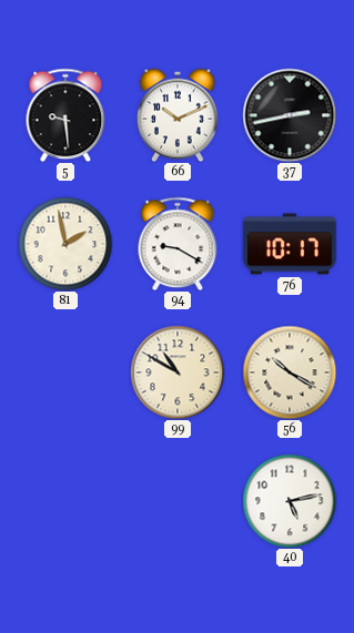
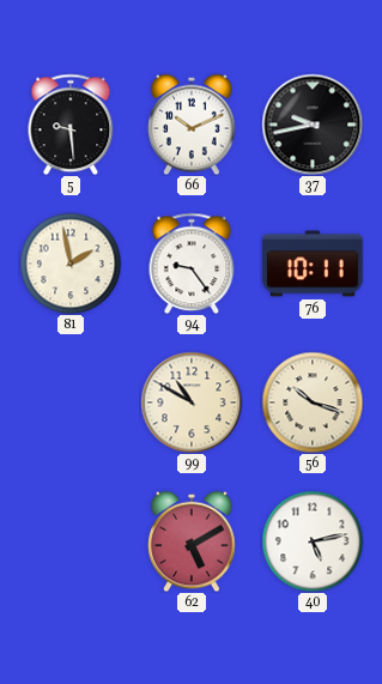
37: 2:43 -> 9:43 (313, 125)
94: 9:20 -> 9:24 (192, 264)
76: 10:17 -> 10:11 (313, 264)
56: 10:20 -> 10:18 (313, 402)
62: none -> 5:10 (192, 541)
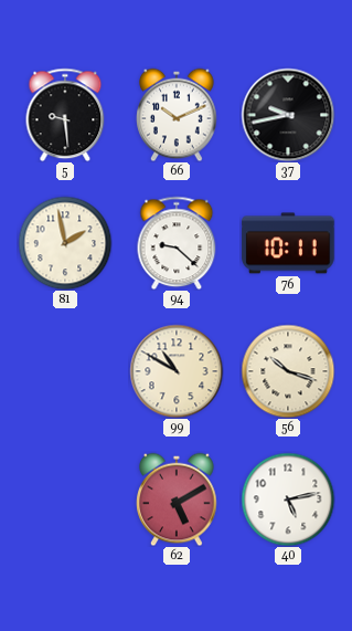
94: 9:24 -> 9:22 (177, 243)
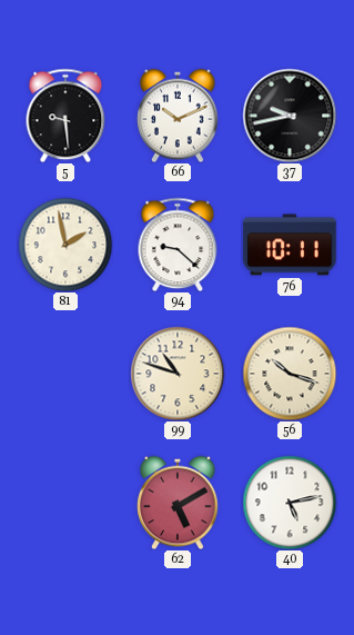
99: 10:50 -> 10:48 (178, 374)
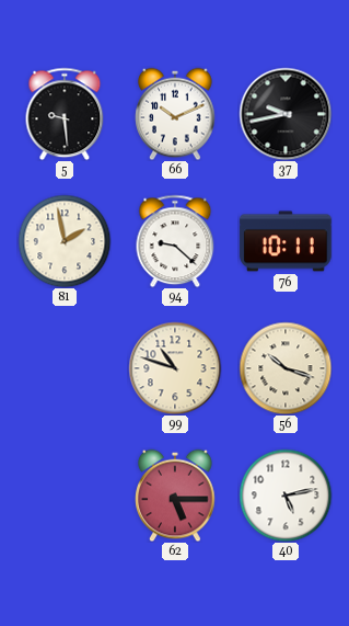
62: 5:10 -> 5:15 (175, 496)
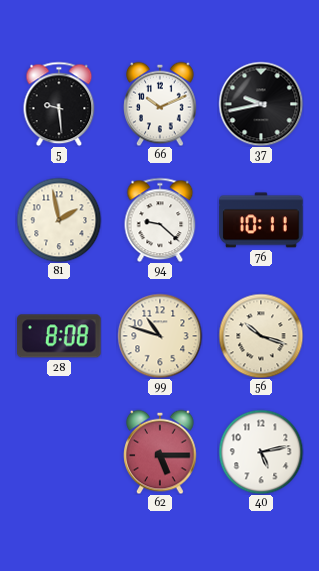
28: none -> 8:08 (60, 336)
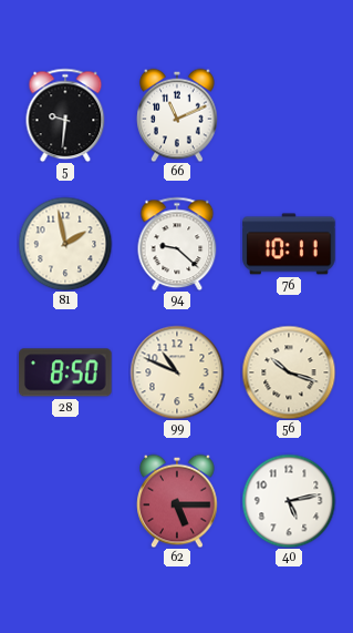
5: 9:29 -> 9:31 (65, 115)
66: 10:11 -> 11:11 (177, 115)
37: 9:43 -> none (261, 104)
28: 8:08 -> 8:50 (66, 372)
99: 10:48 -> 10:49 (177, 372)
